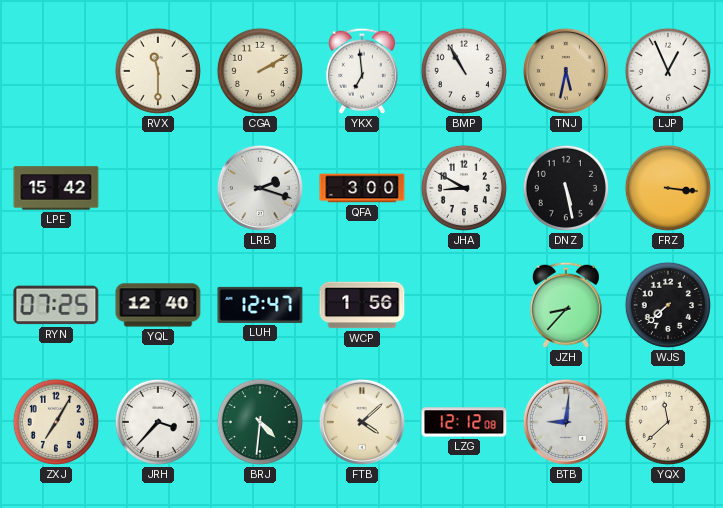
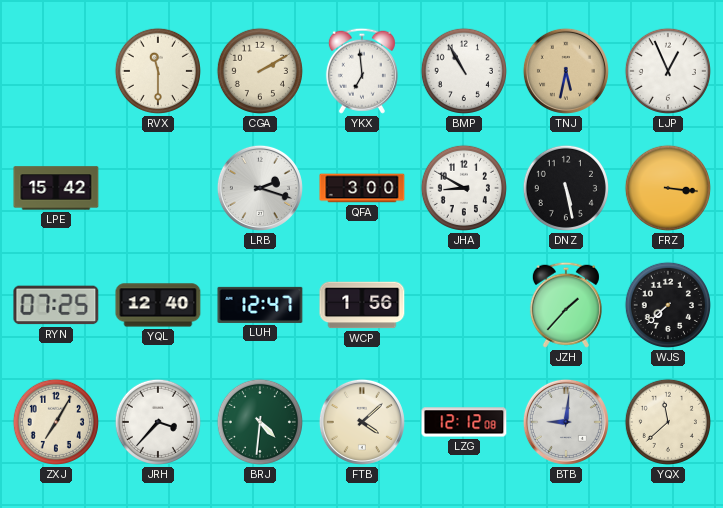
JZH: 8:37 -> 1:37 (566, 305)
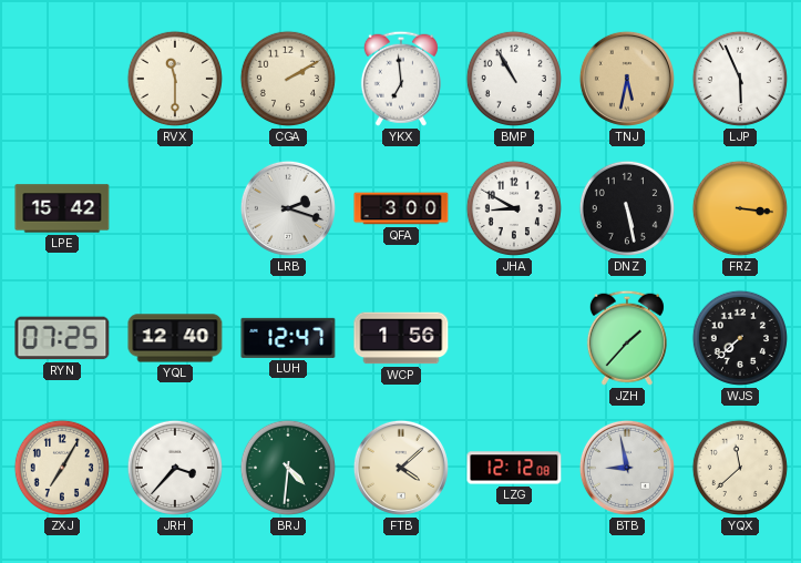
LJP: 12:56 -> 5:56 (740, 79)
BTB: 9:01 -> 8:58 (627, 468)
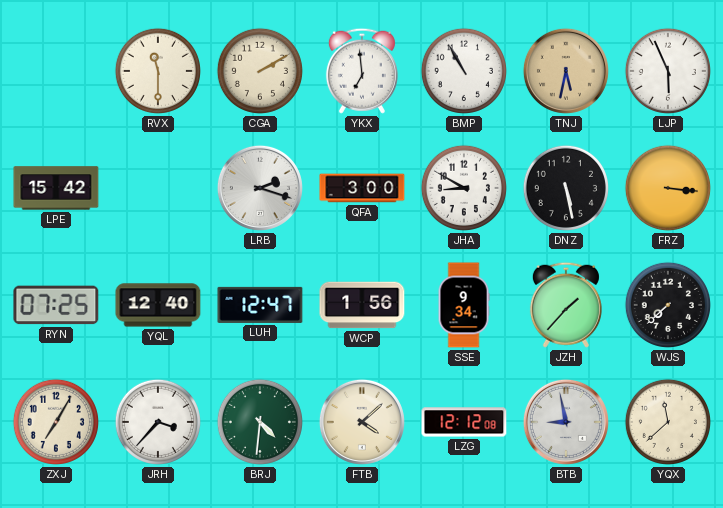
SSE: none -> 9:34 (464, 305)
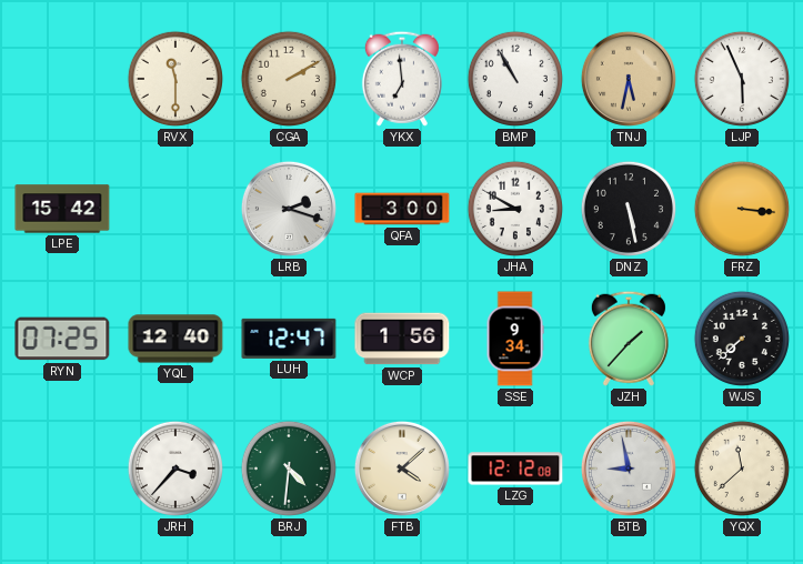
ZXJ: 7:05 -> none (56, 422)
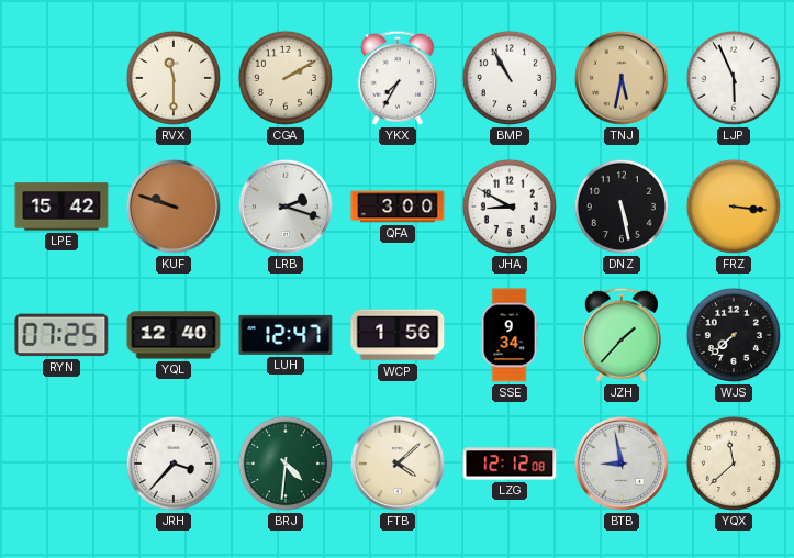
YKX: 6:59 -> 7:35 (398, 78)
KUF: none -> 9:48 (174, 207)
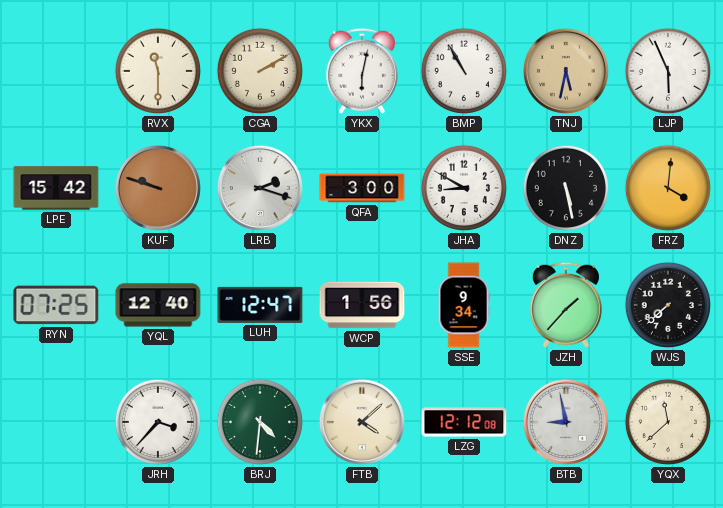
YKX: 7:35 -> 6:02 (362, 71)
FRZ: 3:16 -> 4:01 (668, 188)
